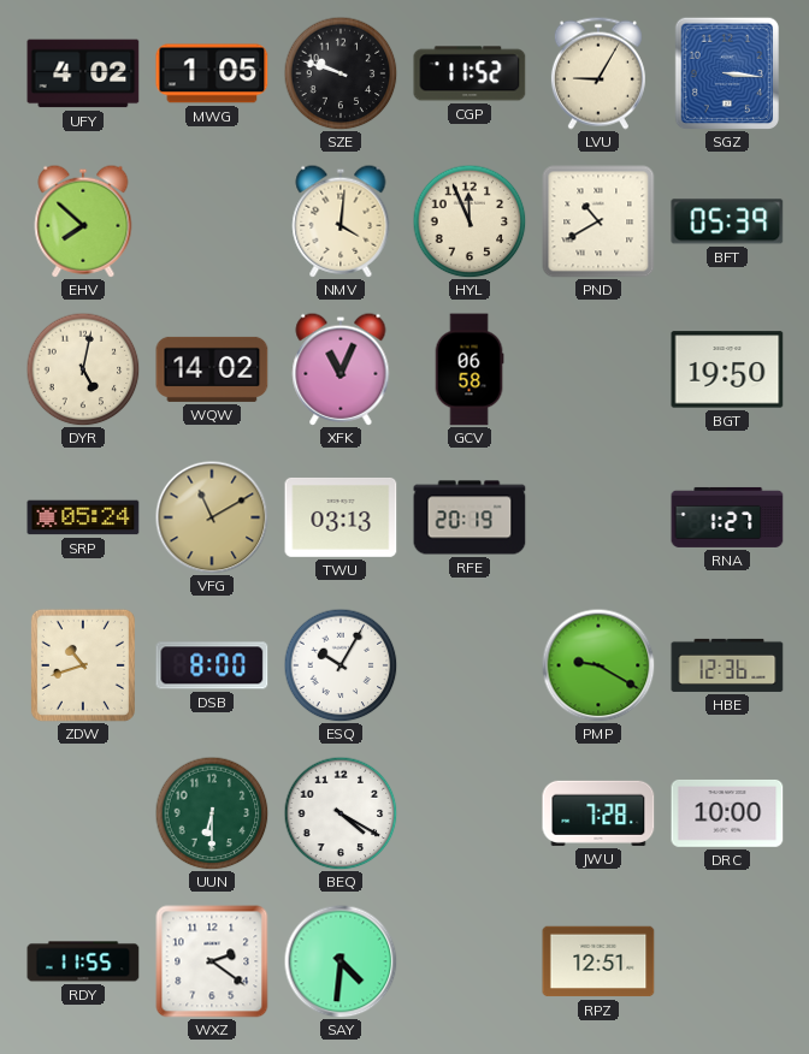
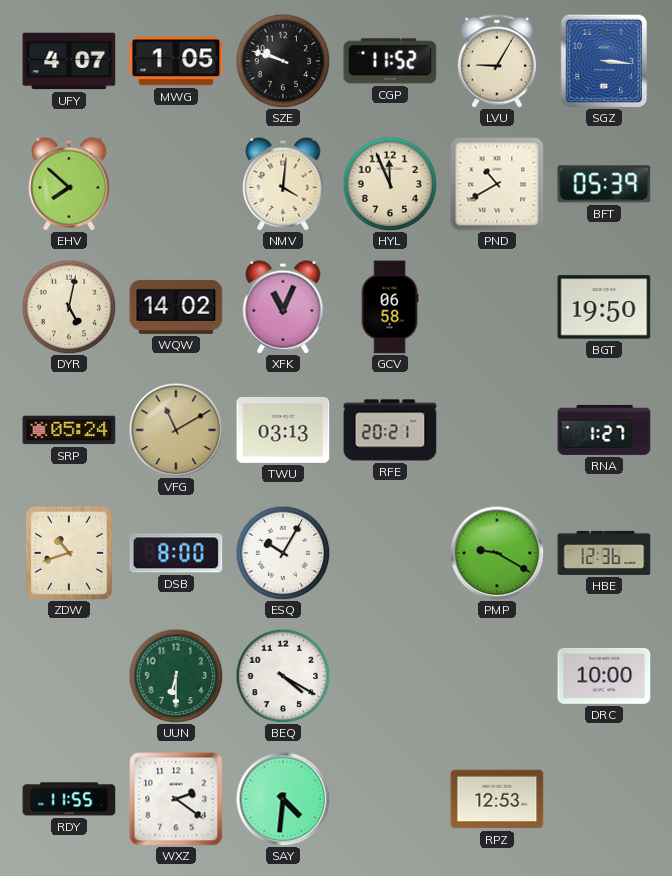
UFY: 4:02 -> 4:07 (69, 61)
RFE: 20:19 -> 20:21 (390, 430)
JWU: 7:28 -> none (598, 813)
RPZ: 12:51 -> 12:53 (497, 799)
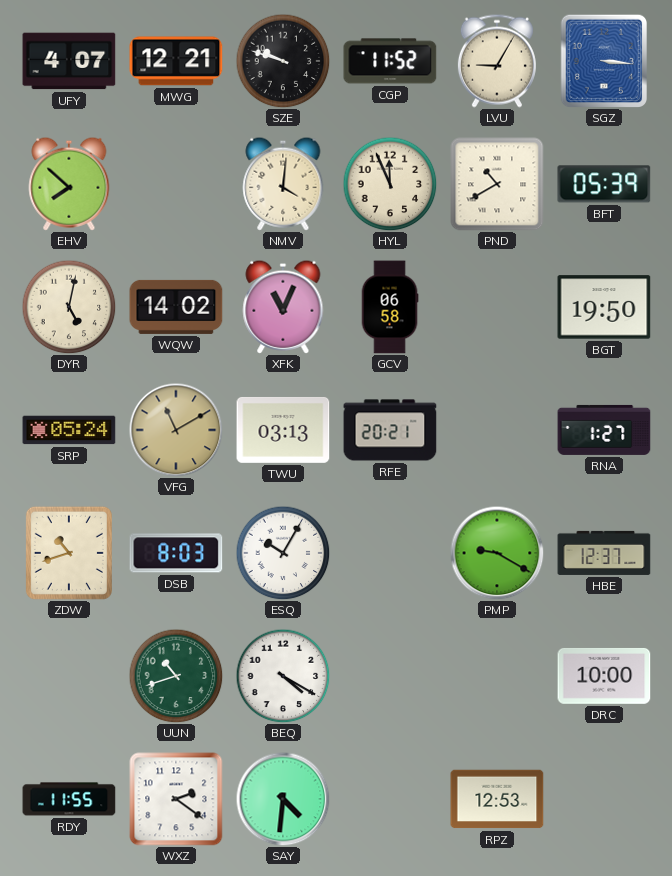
MWG: 1:05 -> 12:21 (176, 61)
DSB: 8:00 -> 8:03 (176, 553)
HBE: 12:36 -> 12:37 (604, 553)
UUN: 6:30 -> 10:42 (176, 676)
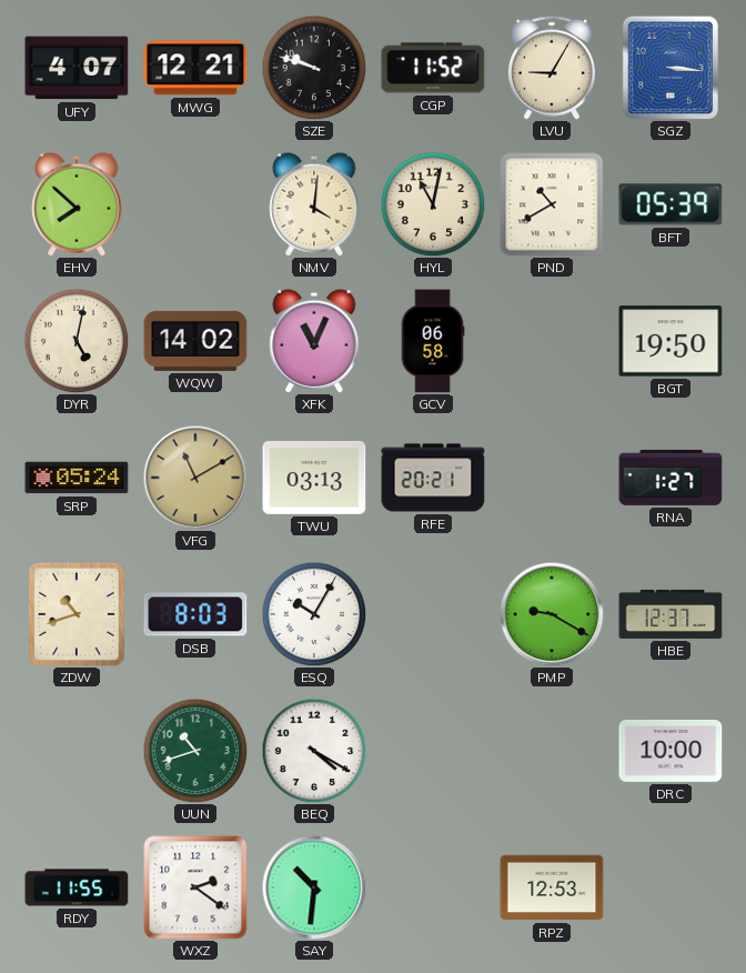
HYL: 11:56 -> 11:02 (433, 204)
SAY: 4:31 -> 10:31 (314, 887)
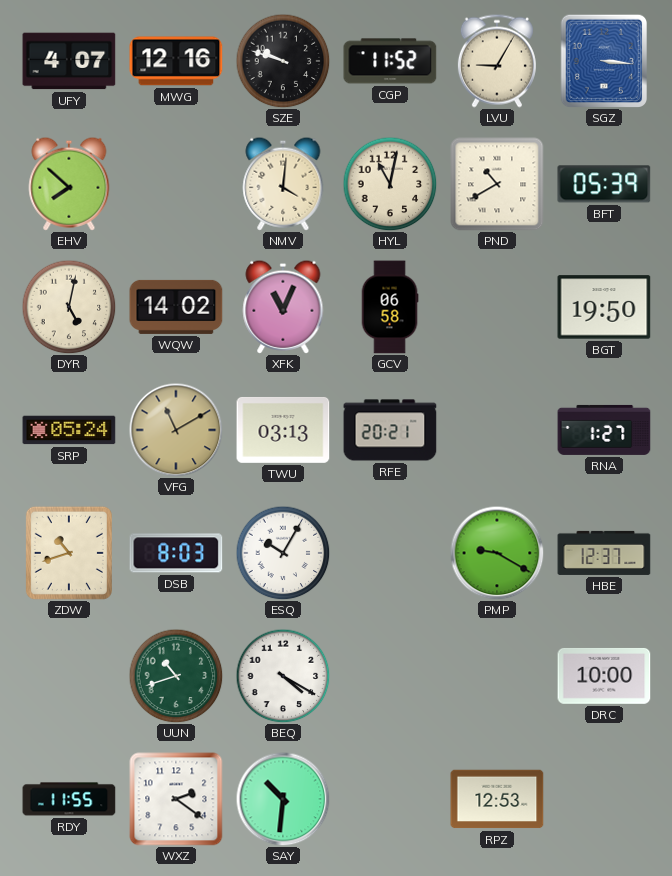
MWG: 12:21 -> 12:16 (176, 61)
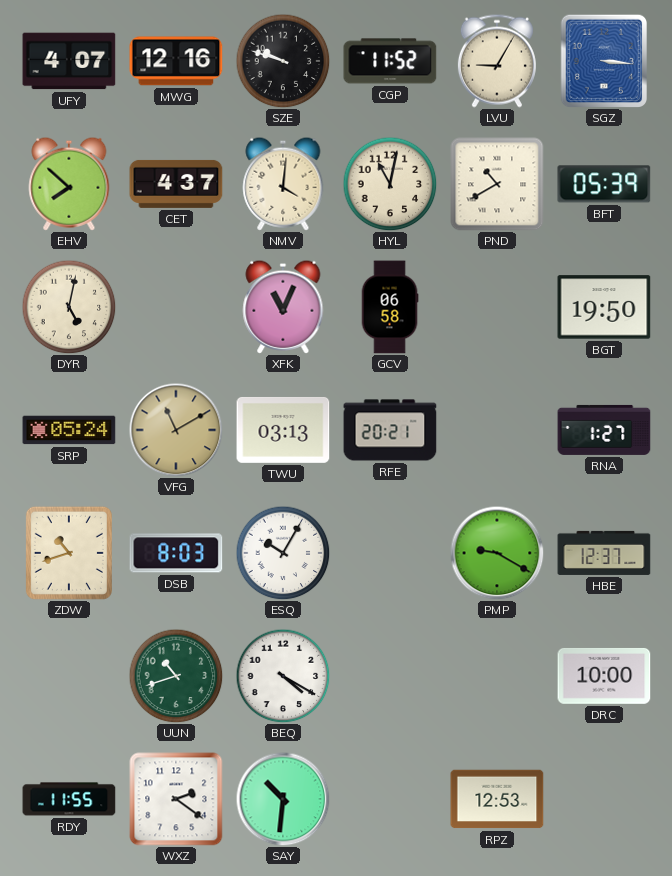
CET: none -> 4:37 (176, 184)
WQW: 14:02 -> none (176, 307)
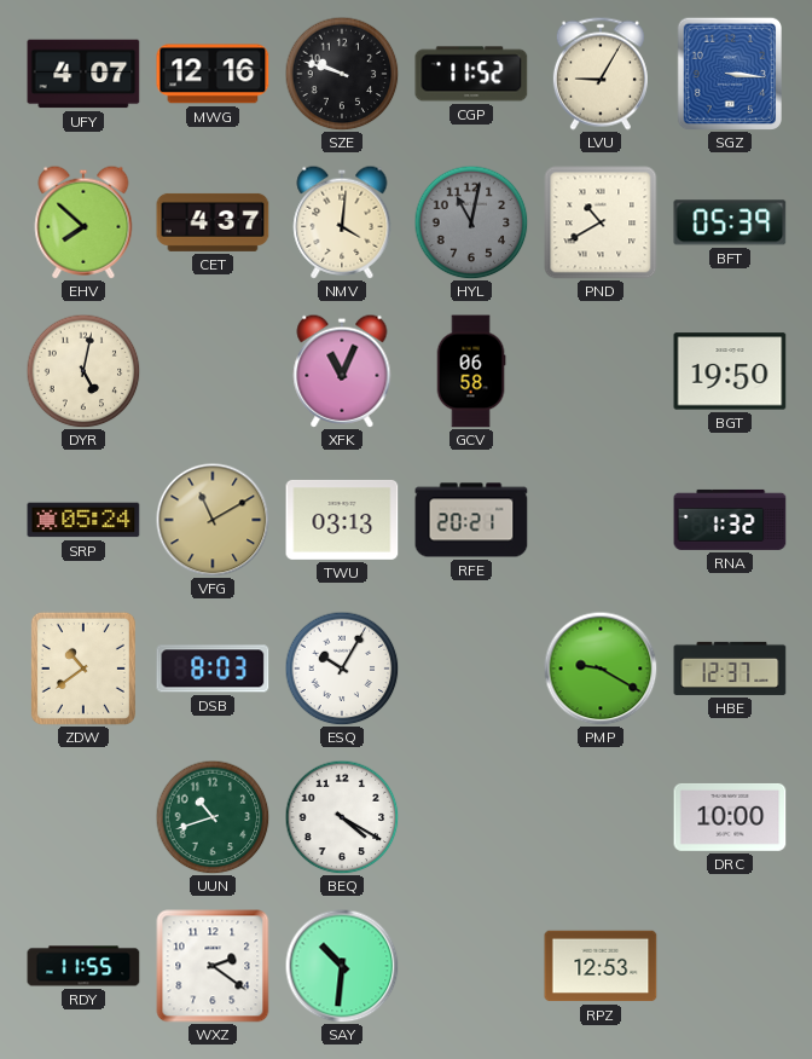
HYL dial: cream -> grey (471, 222)
RNA: 1:27 -> 1:32 (730, 520)
ZDW: 10:42 -> 10:39 (83, 669)
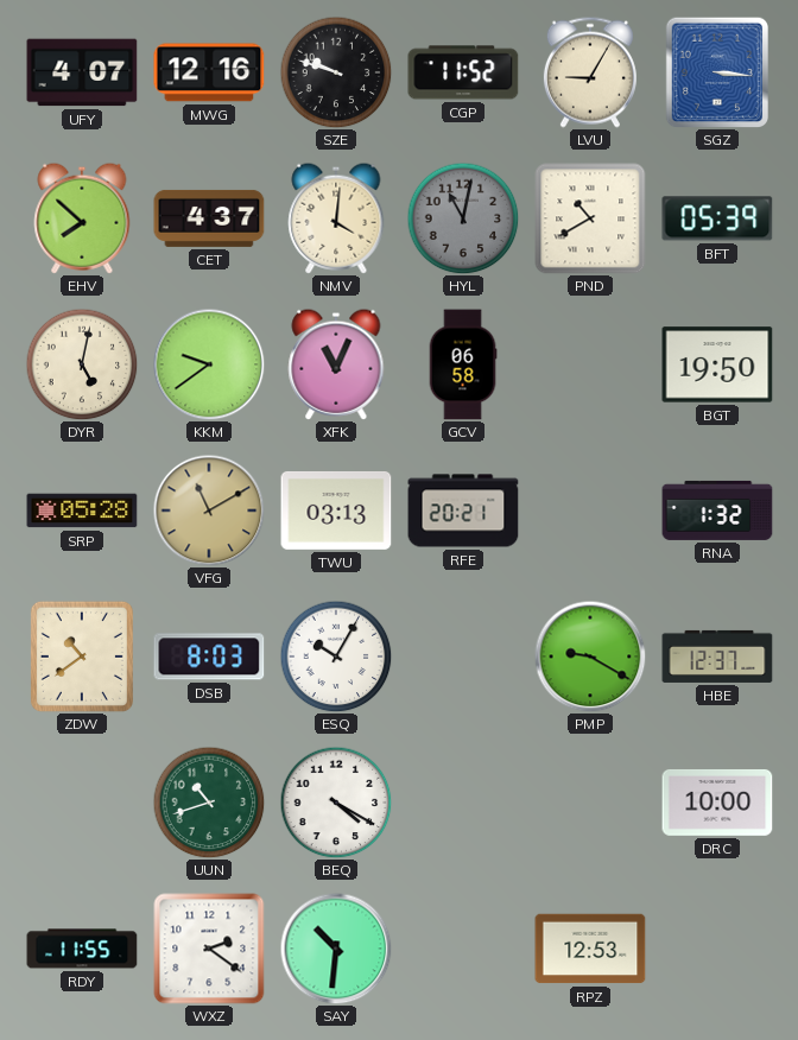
KKM: none -> 9:39 (209, 364)
SRP: 05:24 -> 05:28 (82, 511)
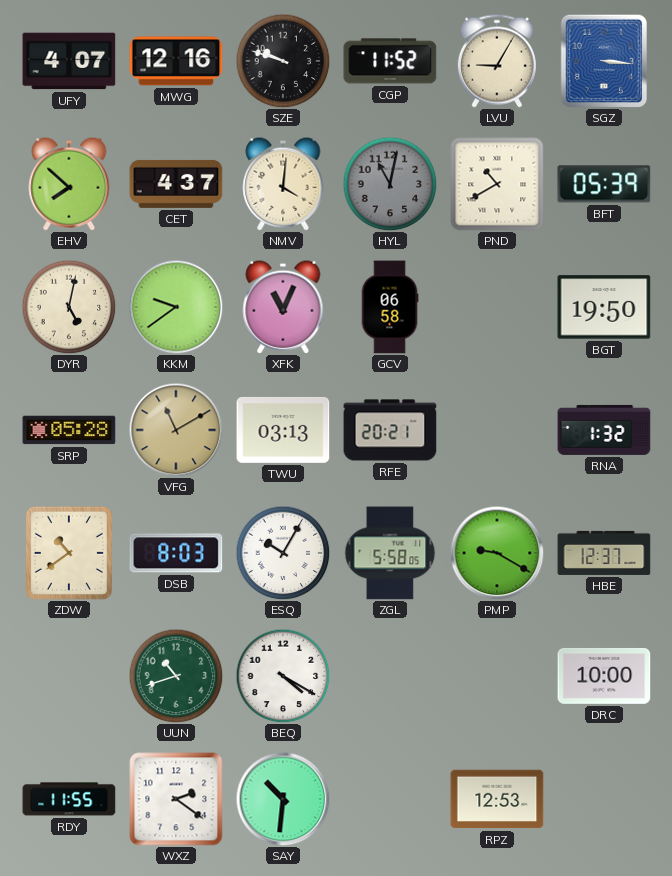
ZGL: none -> 5:58 (390, 553)
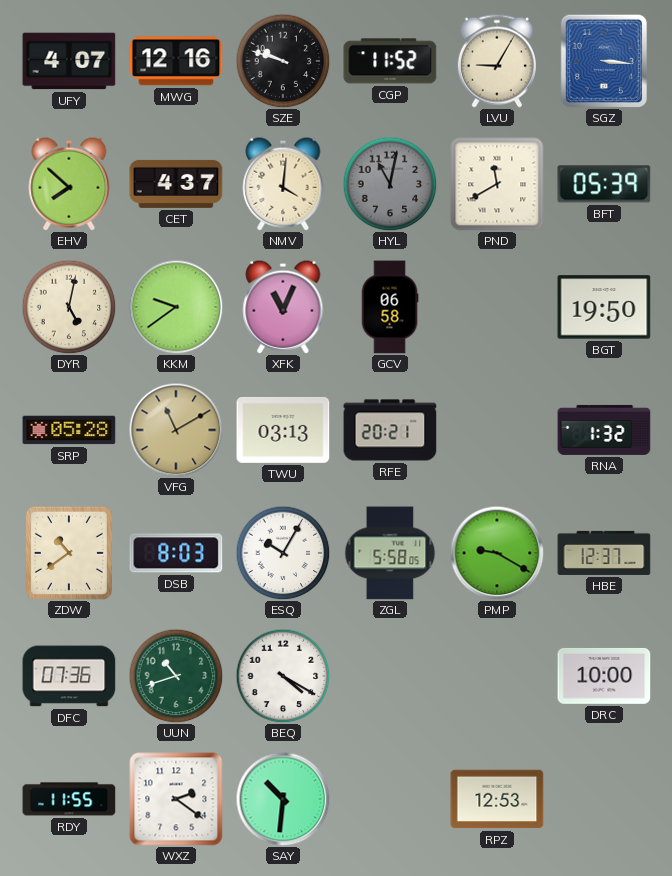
PND: 10:40 -> 11:40 (497, 184)
DFC: none -> 07:36 (69, 676)
